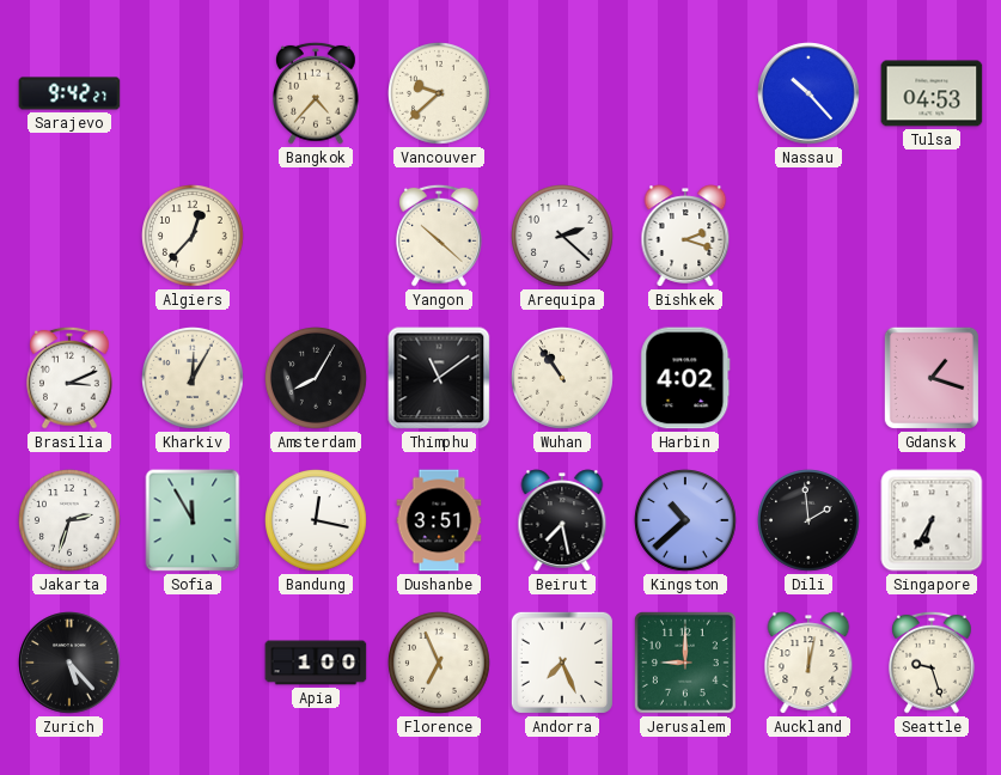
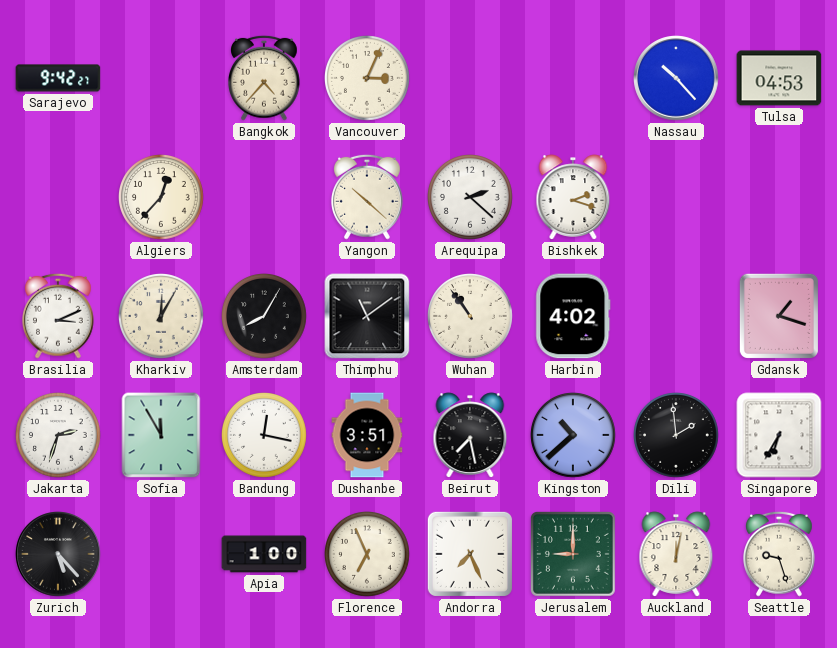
Vancouver: 9:38 -> 3:04 (368, 79)
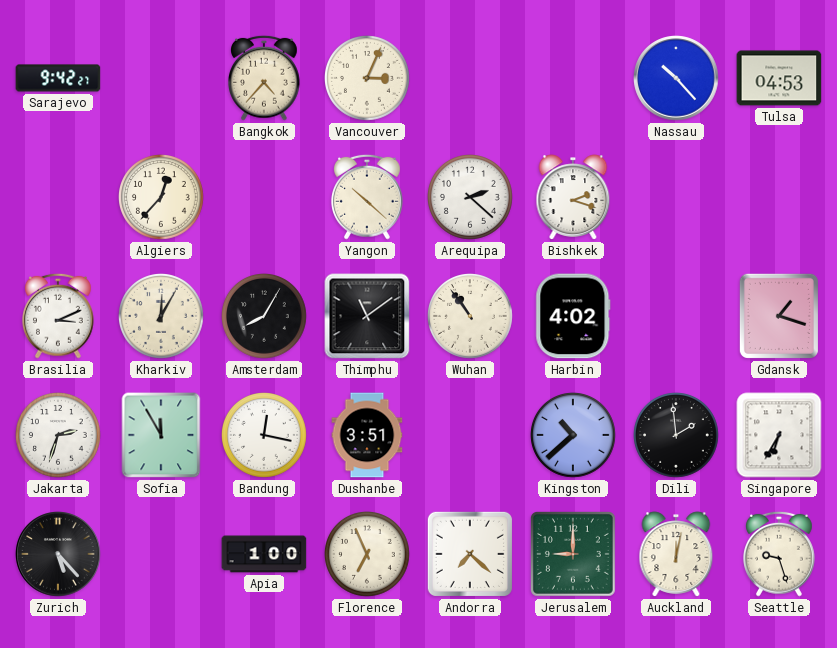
Beirut: 7:28 -> none (470, 435)
Andorra: 7:26 -> 7:22 (470, 554)
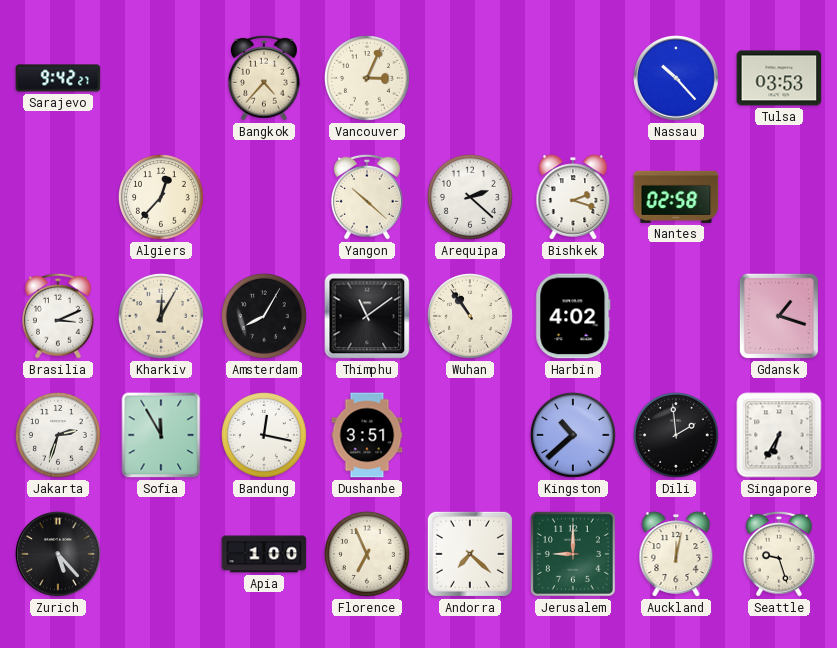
Tulsa: 04:53 -> 03:53 (779, 78)
Nantes: none -> 02:58 (676, 197)
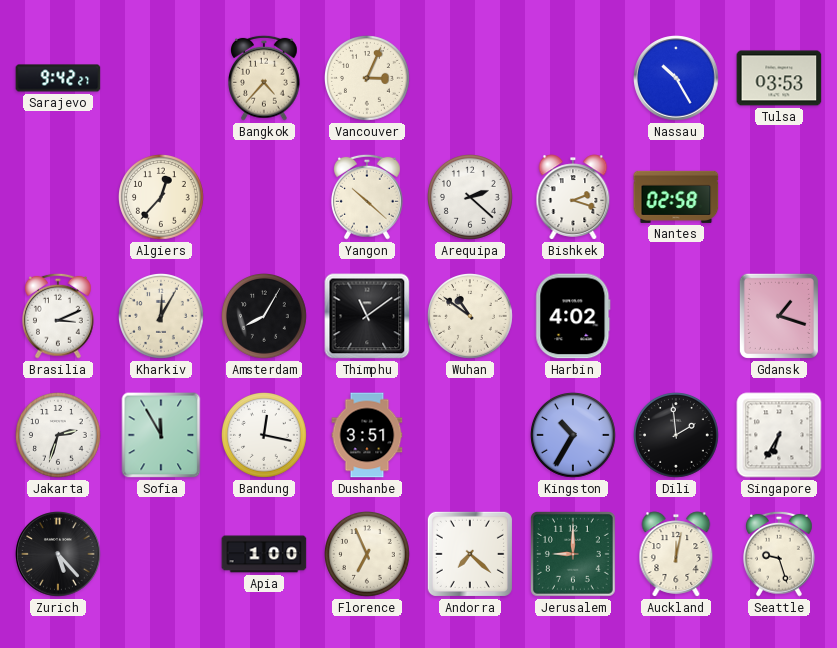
Nassau: 10:23 -> 10:25 (676, 78)
Wuhan: 10:54 -> 10:51 (471, 317)
Kingston: 10:38 -> 10:35 (574, 436)
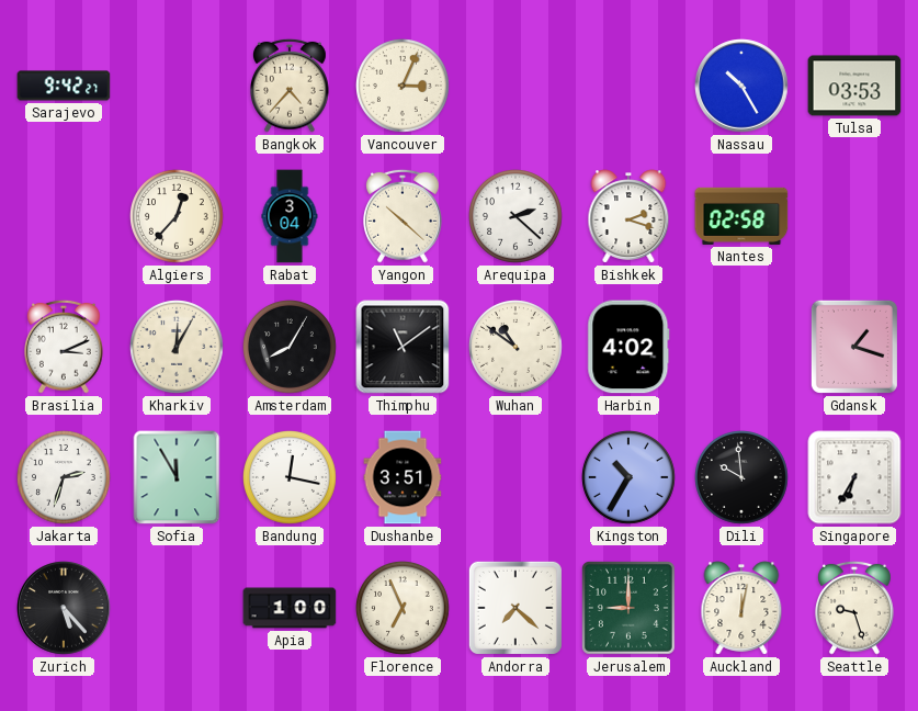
Rabat: none -> 3:04 (290, 216)
Dili: 1:59 -> 9:59 (743, 478)
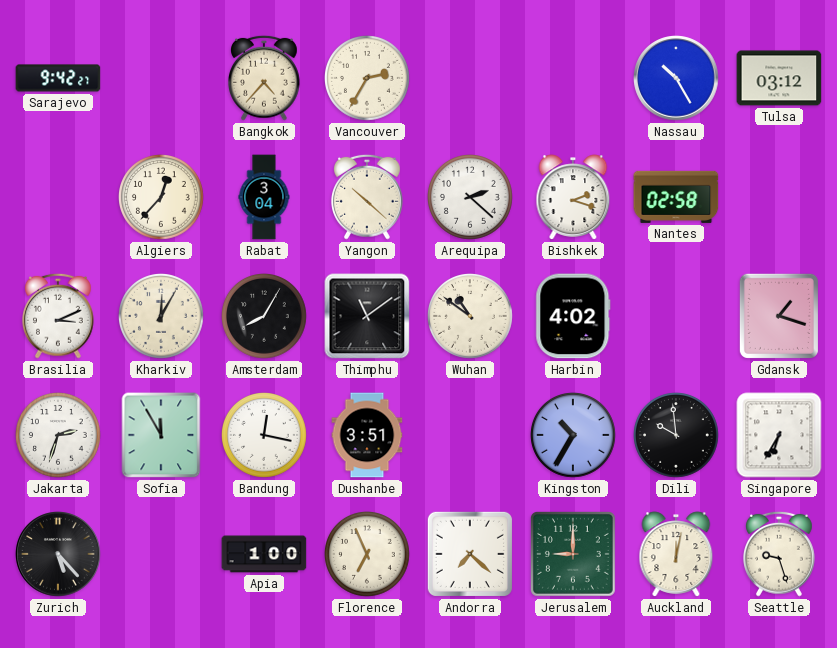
Vancouver: 3:04 -> 2:35 (368, 79)
Tulsa: 03:53 -> 03:12 (779, 78)
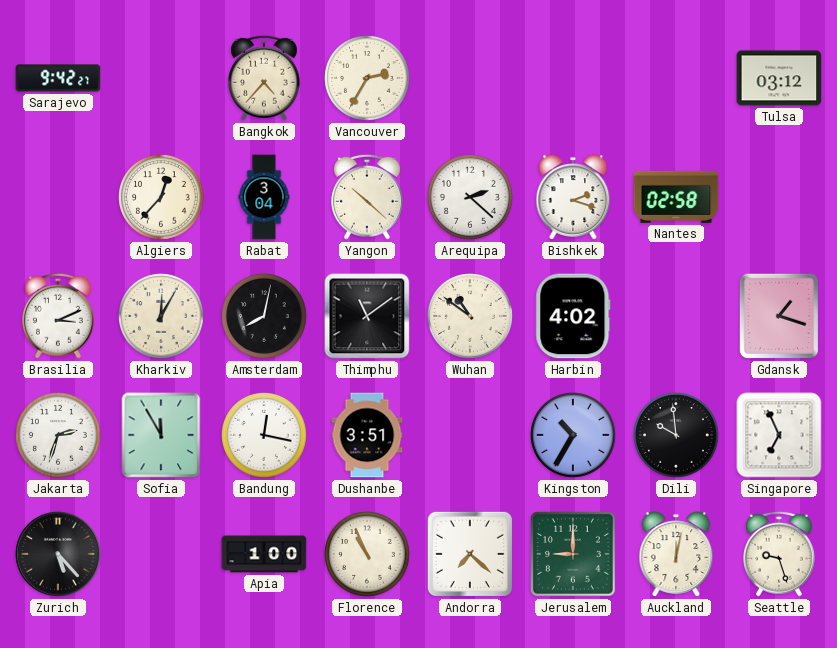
Nassau: 10:25 -> none (676, 78)
Amsterdam: 8:05 -> 8:02 (265, 317)
Singapore: 6:35 -> 6:56 (779, 435)
Florence: 6:56 -> 10:56 (368, 555)
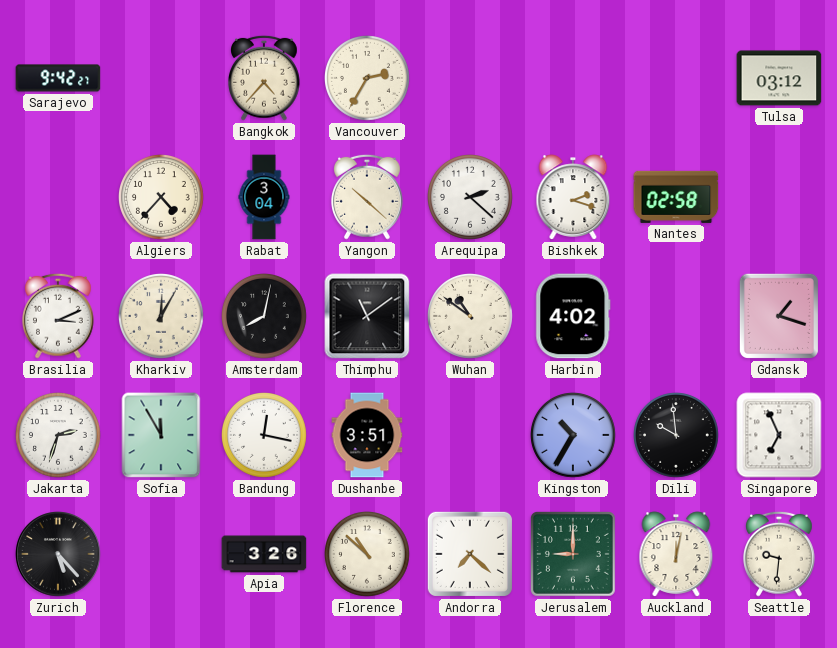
Algiers: 12:37 -> 4:37 (162, 198)
Apia: 1:00 -> 3:26 (264, 554)
Florence: 10:56 -> 10:52 (368, 555)
Seattle: 9:27 -> 9:31 (780, 554)
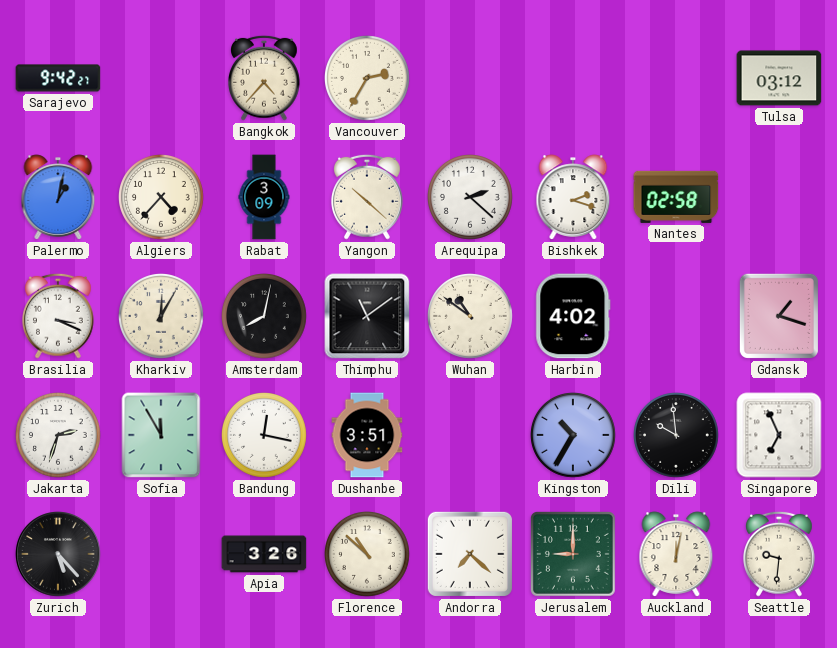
Palermo: none -> 1:02 (58, 197)
Rabat: 3:04 -> 3:09 (264, 197)
Brasilia: 3:11 -> 3:19 (59, 316)
